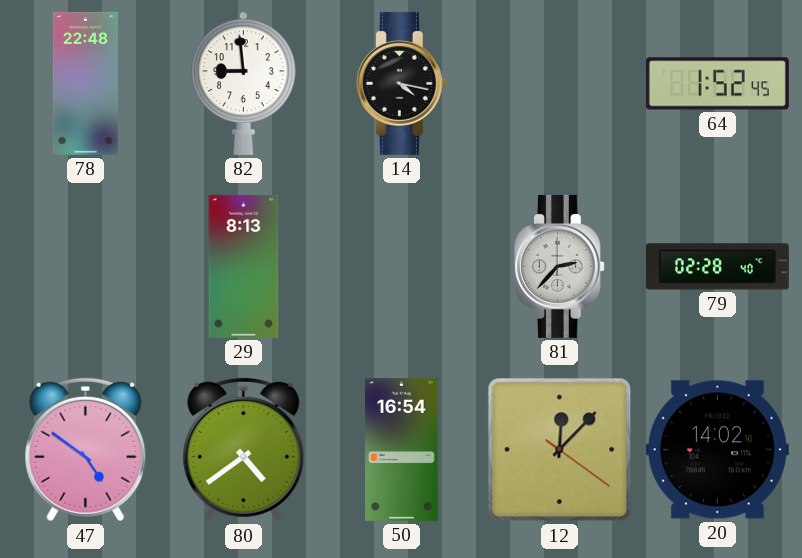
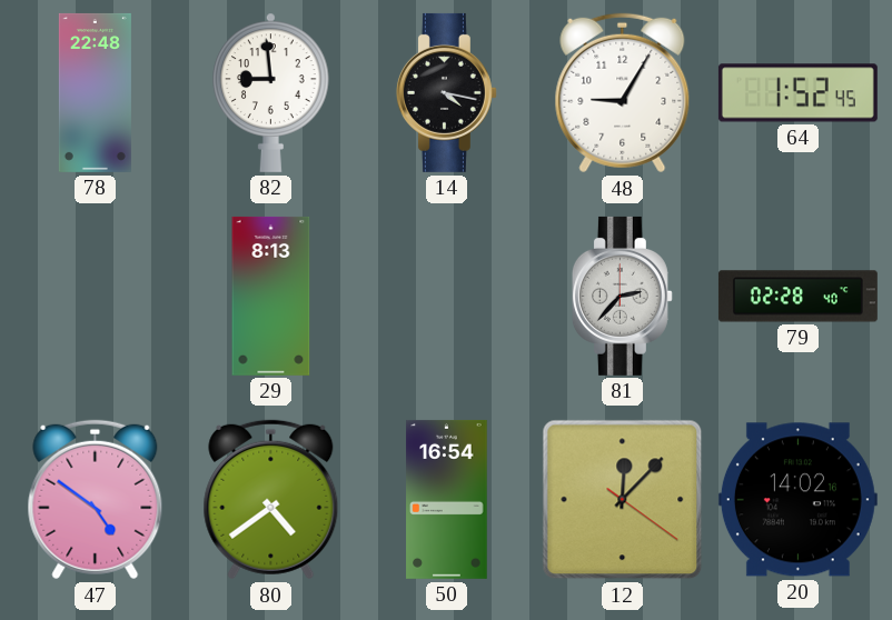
48: none -> 9:05 (623, 93)
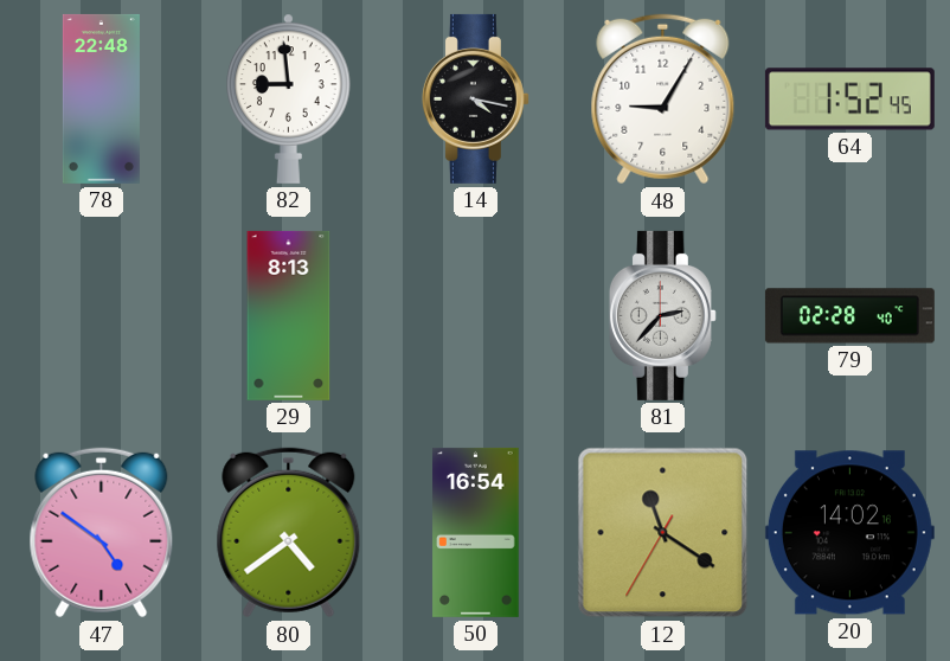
12: 12:07 -> 11:20 (663, 533)
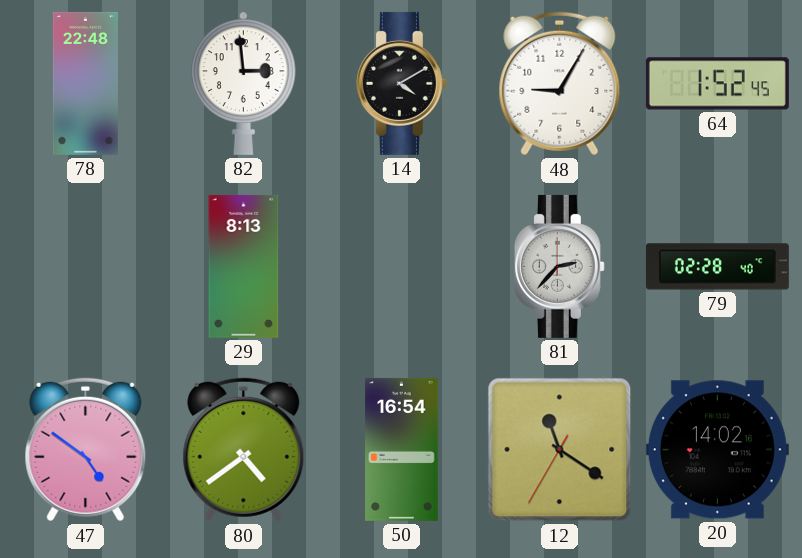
82: 8:59 -> 2:59 (244, 83)
14: 4:17 -> 4:10 (401, 83)
